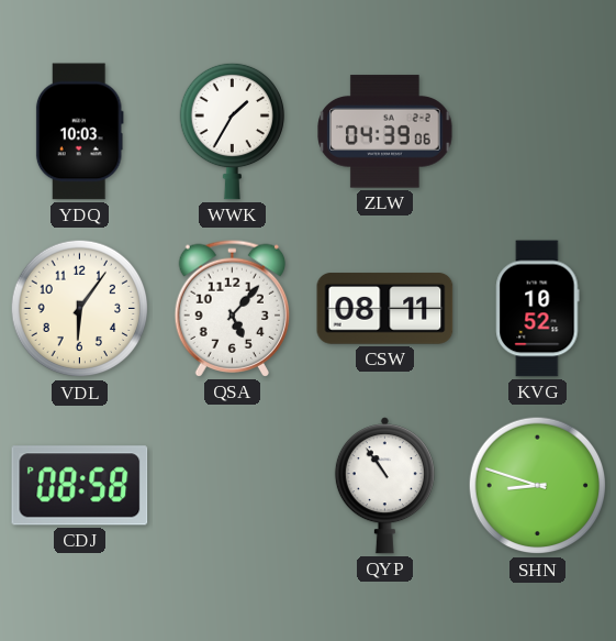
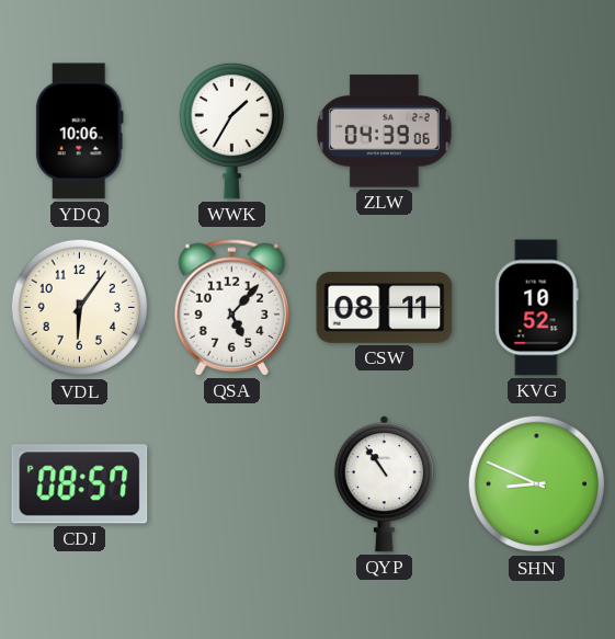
YDQ: 10:03 -> 10:06 (79, 132)
CDJ: 08:58 -> 08:57 (80, 484)
SHN: 8:48 -> 8:49 (537, 484)
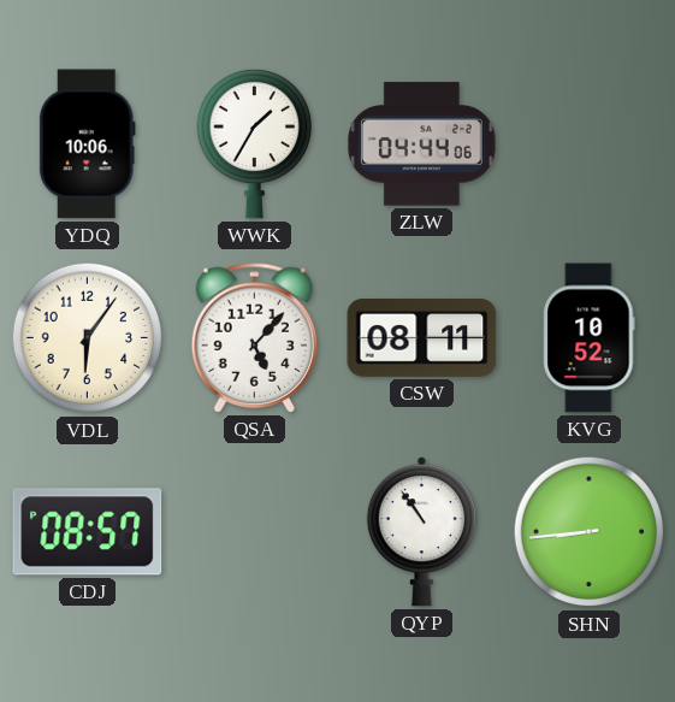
ZLW: 04:39 -> 04:44 (422, 144)
SHN: 8:49 -> 8:44 (590, 532)
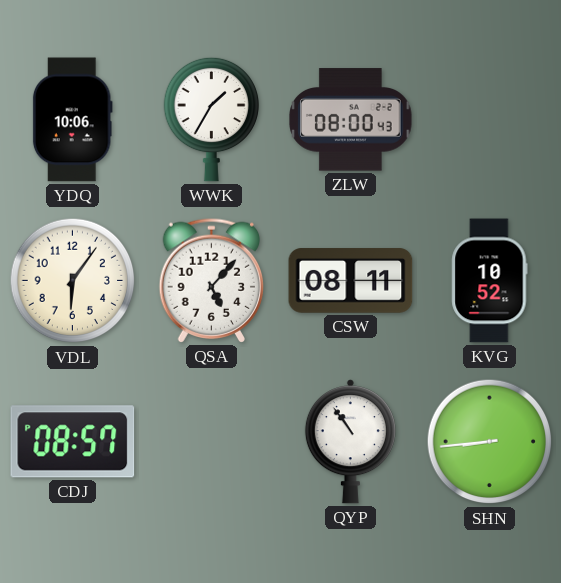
ZLW: 04:44 -> 08:00 (351, 120)
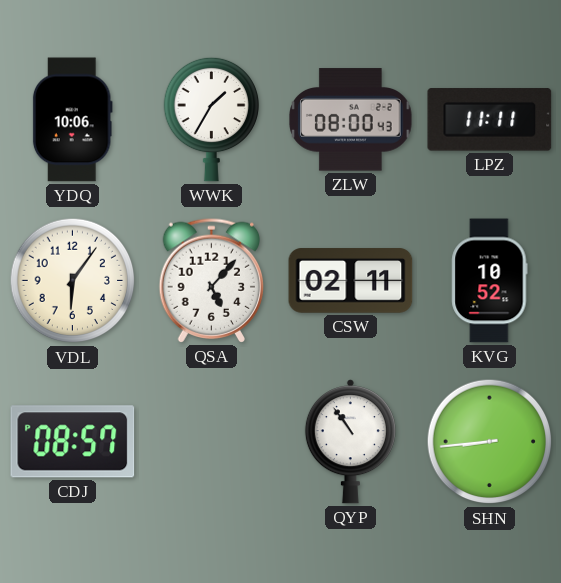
LPZ: none -> 11:11 (490, 120)
CSW: 08:11 -> 02:11 (351, 281)
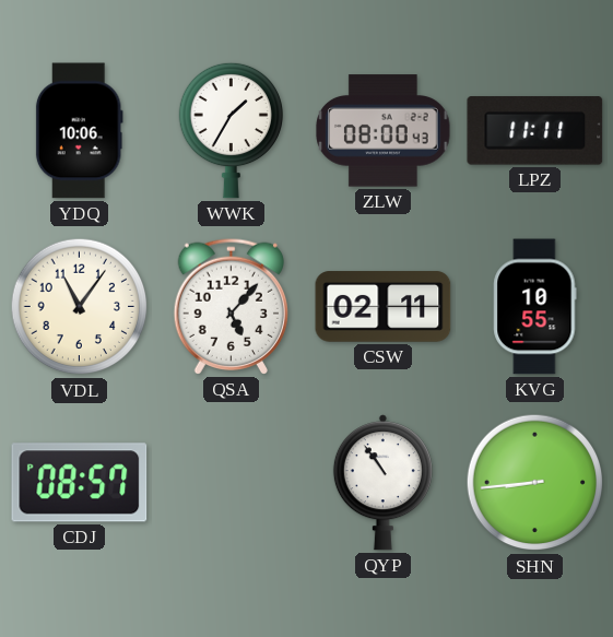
VDL: 6:06 -> 11:06 (80, 307)
KVG: 10:52 -> 10:55 (535, 307)
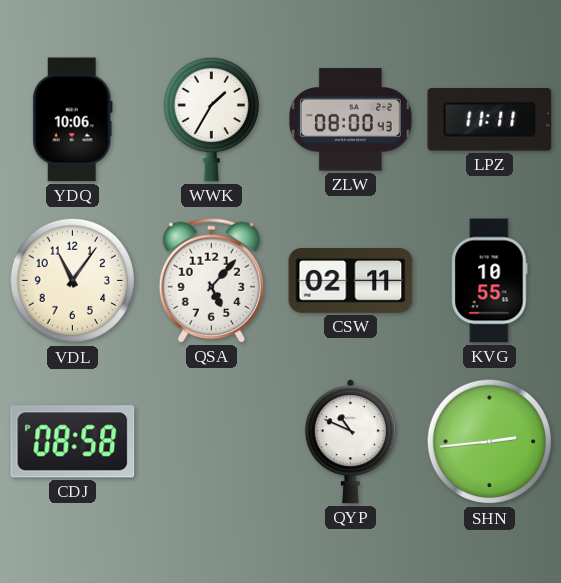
CDJ: 08:57 -> 08:58 (73, 442)
QYP: 10:54 -> 10:49 (350, 442)
SHN: 8:44 -> 2:44 (490, 442)
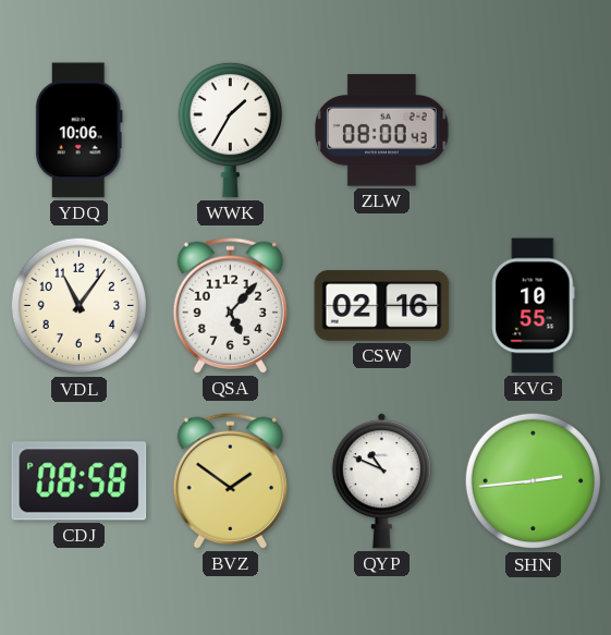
LPZ: 11:11 -> none (490, 120)
CSW: 02:11 -> 02:16 (382, 306)
BVZ: none -> 1:51 (230, 480)
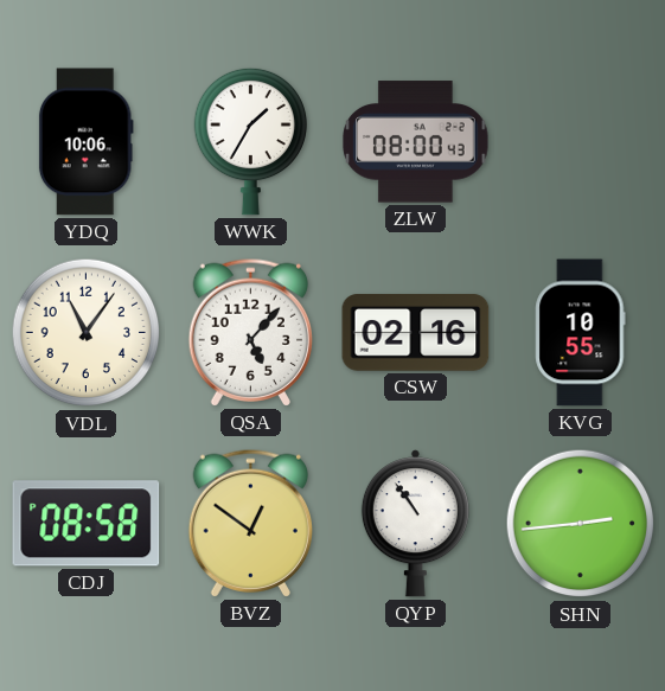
BVZ: 1:51 -> 12:51 (250, 523)
QYP: 10:49 -> 10:54 (415, 524)
